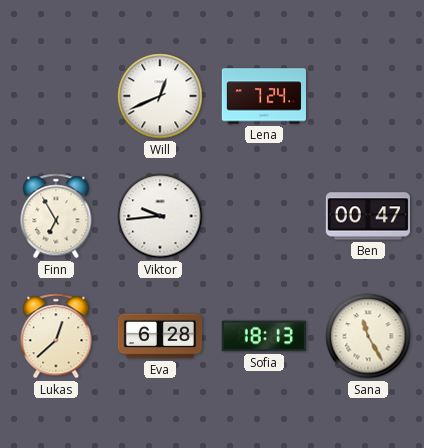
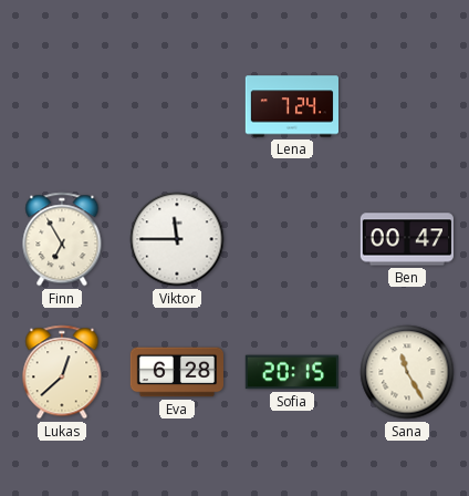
Will: 12:41 -> none (160, 96)
Viktor: 9:44 -> 11:45 (177, 239)
Sofia: 18:13 -> 20:15 (292, 372)
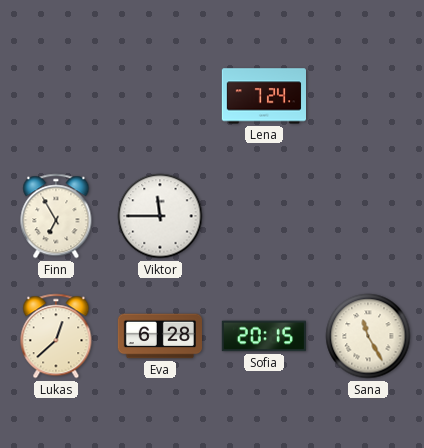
Ben: 00:47 -> none (407, 239)
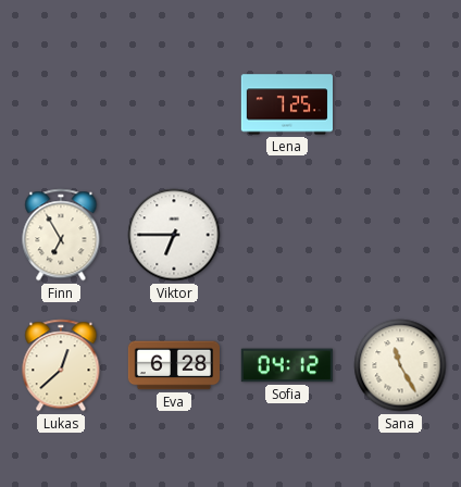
Lena: 7:24 -> 7:25 (286, 104)
Viktor: 11:45 -> 6:45 (174, 235)
Sofia: 20:15 -> 04:12 (287, 365)
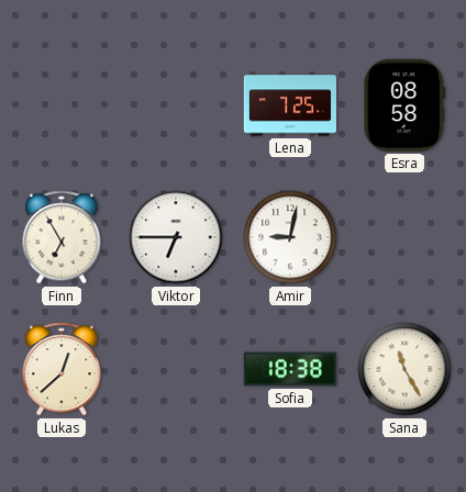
Esra: none -> 08:58 (404, 105)
Amir: none -> 9:02 (290, 237)
Eva: 6:28 -> none (173, 365)
Sofia: 04:12 -> 18:38 (290, 369)
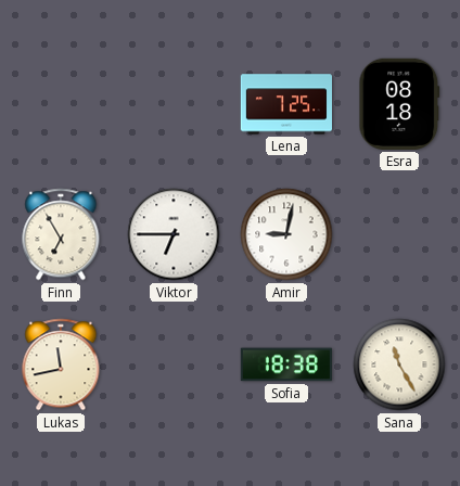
Esra: 08:58 -> 08:18 (399, 104)
Lukas: 12:38 -> 11:43 (61, 364)
